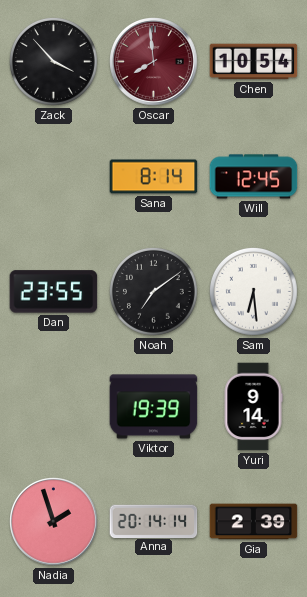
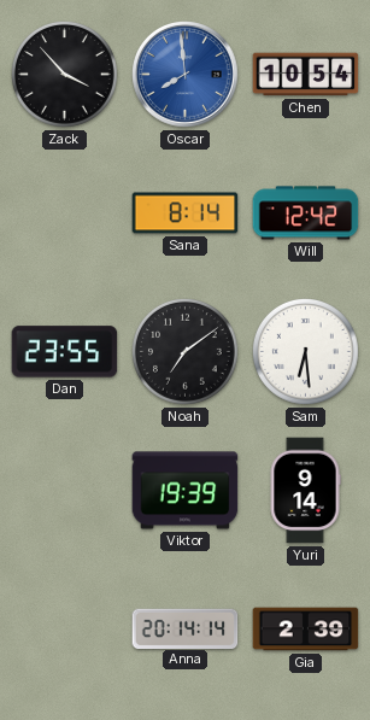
Oscar dial: burgundy -> blue (186, 75)
Will: 12:45 -> 12:42 (306, 213)
Nadia: 1:57 -> none (54, 522)
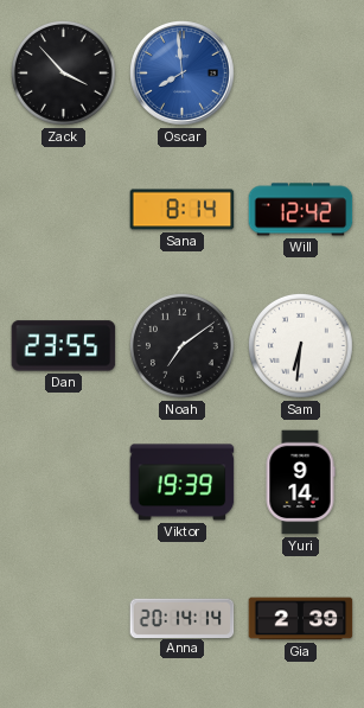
Chen: 10:54 -> none (306, 75)
Sam: 6:29 -> 6:31 (300, 345)
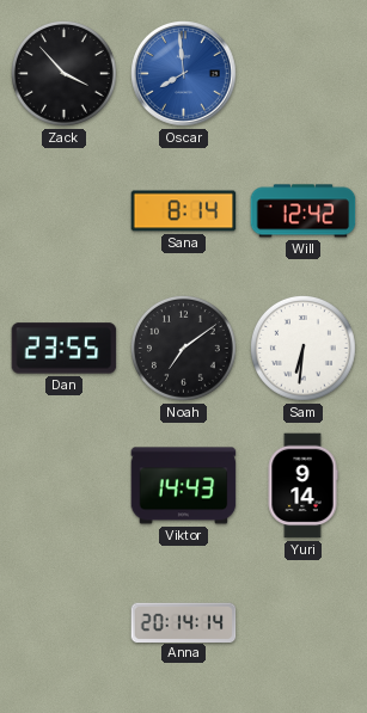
Viktor: 19:39 -> 14:43 (184, 486)
Gia: 2:39 -> none (301, 619)
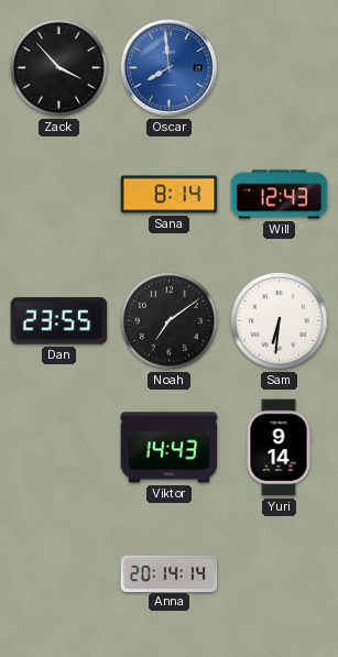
Will: 12:42 -> 12:43 (280, 195)
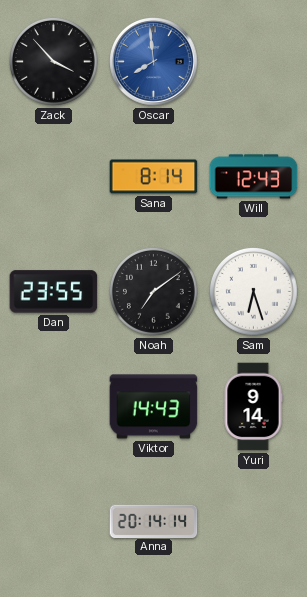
Sam: 6:31 -> 6:27 (253, 291)
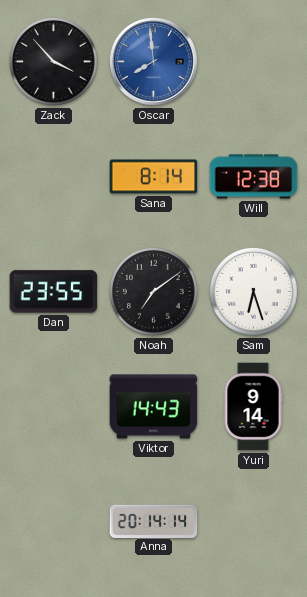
Will: 12:43 -> 12:38 (254, 177)
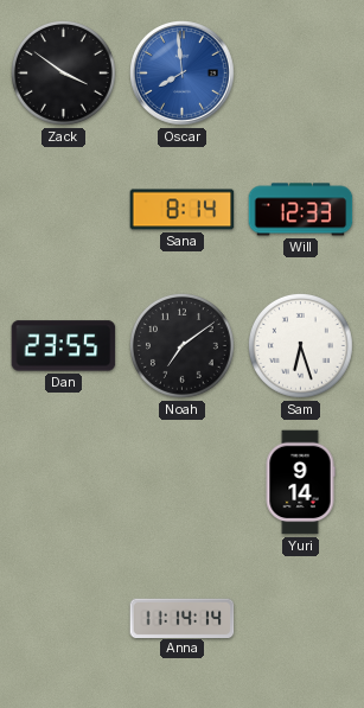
Zack: 3:53 -> 3:51 (63, 72)
Will: 12:38 -> 12:33 (301, 210)
Viktor: 14:43 -> none (154, 407)
Anna: 20:14 -> 11:14 (183, 618)
